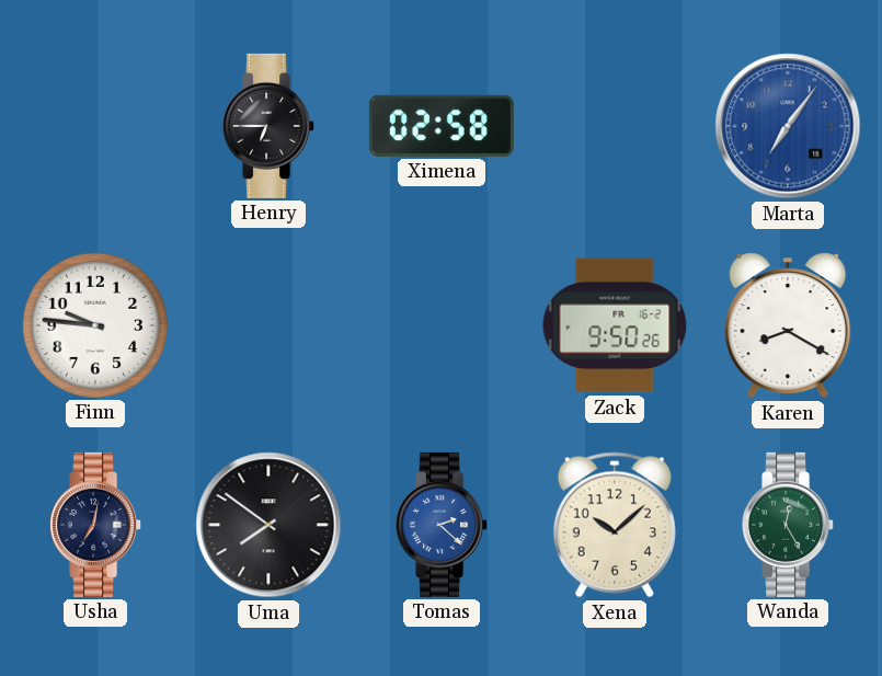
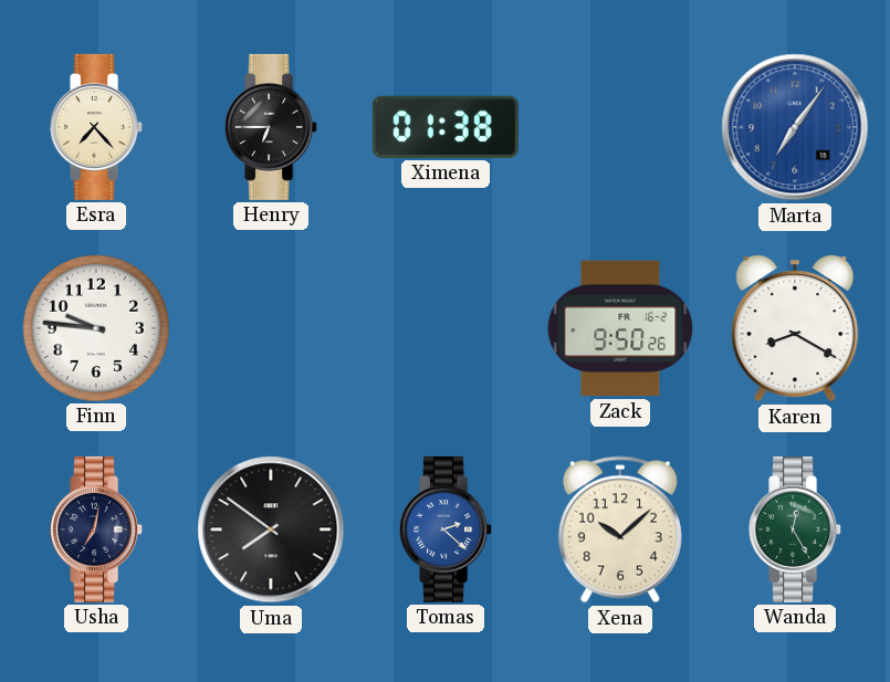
Esra: none -> 7:23 (97, 127)
Ximena: 02:58 -> 01:38 (446, 127)
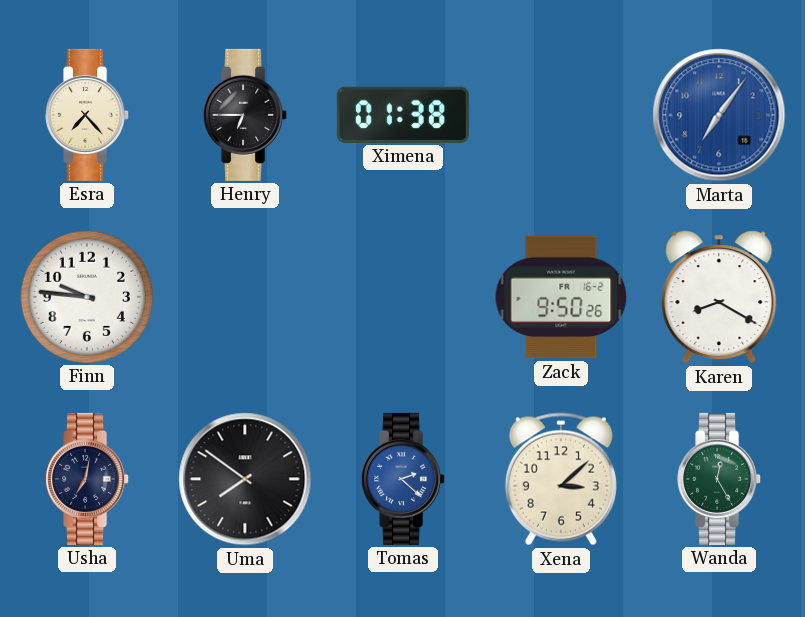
Xena: 10:08 -> 3:08 (561, 479)
